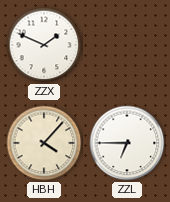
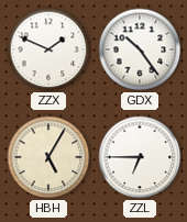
GDX: none -> 10:24 (140, 49)
HBH: 4:07 -> 5:05 (48, 157)
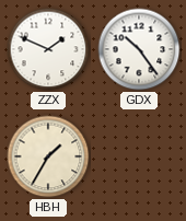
HBH: 5:05 -> 1:35 (48, 156)
ZZL: 6:45 -> none (140, 157)
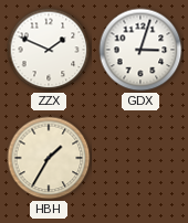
GDX: 10:24 -> 3:03 (140, 50)
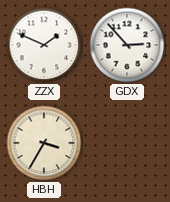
GDX: 3:03 -> 2:53 (127, 45)
HBH: 1:35 -> 3:35 (44, 143)
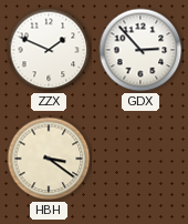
HBH: 3:35 -> 3:21 (49, 159)
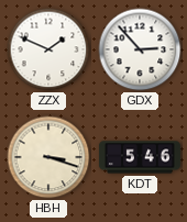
HBH: 3:21 -> 3:18 (48, 157)
KDT: none -> 5:46 (140, 157)
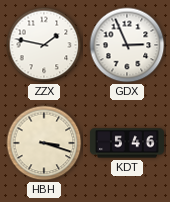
ZZX: 1:49 -> 1:47 (44, 45)
GDX: 2:53 -> 2:56 (127, 45)
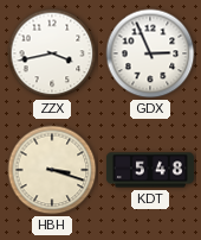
ZZX: 1:47 -> 3:43 (52, 53)
KDT: 5:46 -> 5:48 (150, 170)
